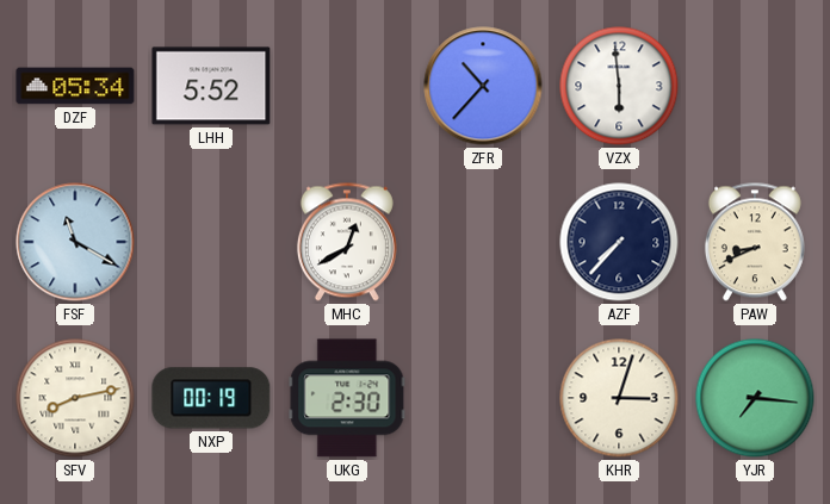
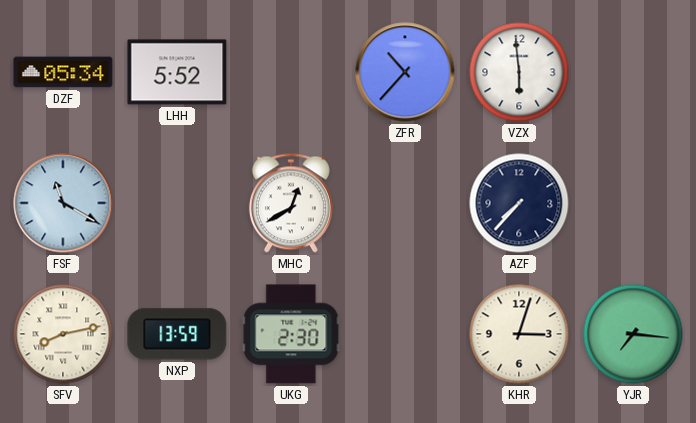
PAW: 8:41 -> none (755, 242)
NXP: 00:19 -> 13:59 (177, 334)
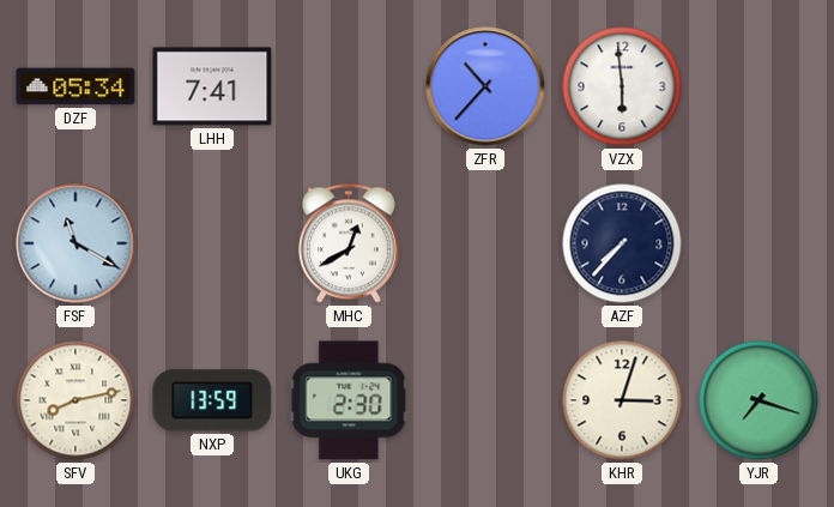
LHH: 5:52 -> 7:41 (212, 86)
YJR: 7:16 -> 7:18 (759, 400)
